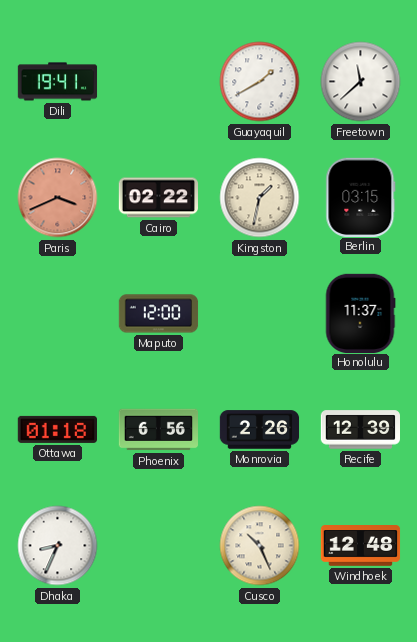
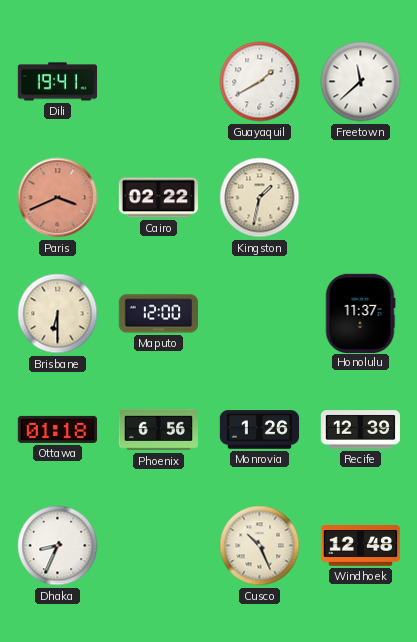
Berlin: 03:15 -> none (361, 197)
Brisbane: none -> 6:30 (58, 314)
Monrovia: 2:26 -> 1:26 (260, 430)
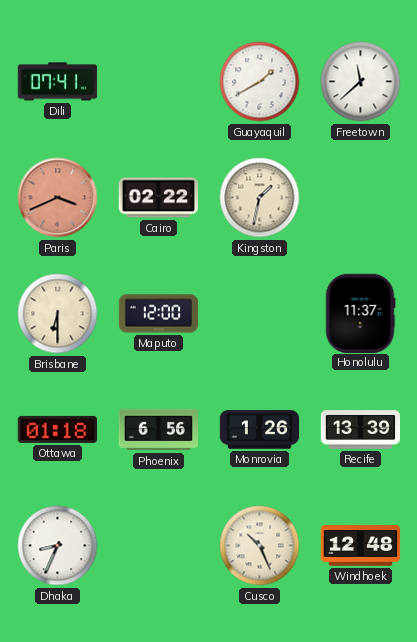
Dili: 19:41 -> 07:41 (58, 82)
Recife: 12:39 -> 13:39 (361, 430)
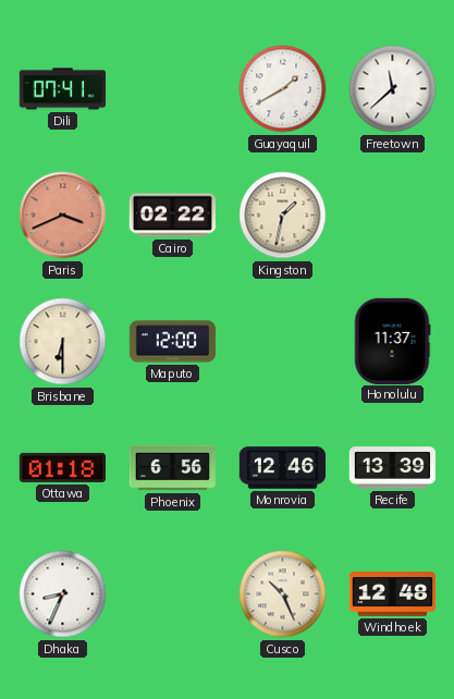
Monrovia: 1:26 -> 12:46 (283, 468)
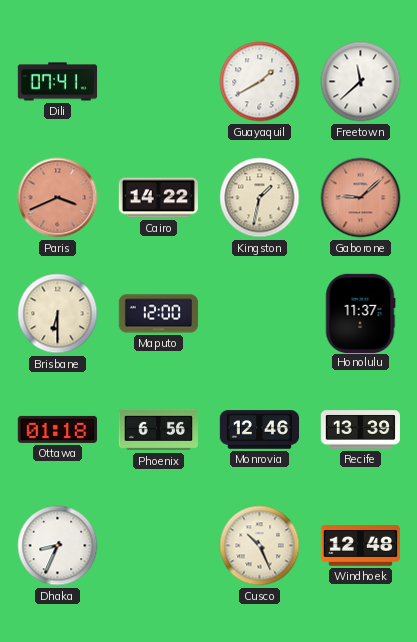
Cairo: 02:22 -> 14:22 (158, 198)
Gaborone: none -> 9:08 (361, 198)
